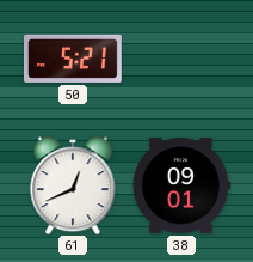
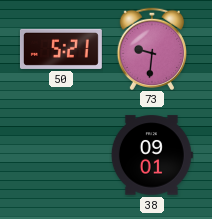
73: none -> 9:31 (151, 48)
61: 12:41 -> none (73, 185)
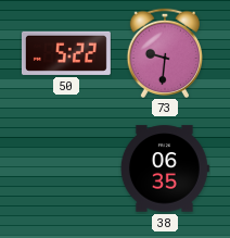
50: 5:21 -> 5:22 (66, 53)
38: 09:01 -> 06:35 (165, 168)
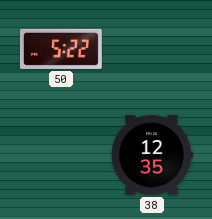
73: 9:31 -> none (164, 52)
38: 06:35 -> 12:35 (152, 155)
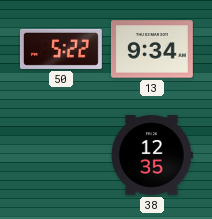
13: none -> 9:34 (152, 49)
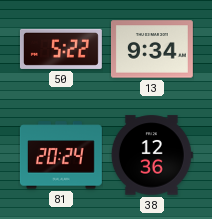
81: none -> 20:24 (61, 155)
38: 12:35 -> 12:36 (152, 155)
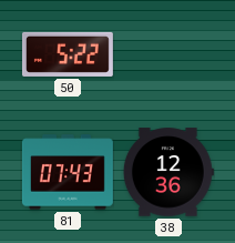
13: 9:34 -> none (152, 49)
81: 20:24 -> 07:43 (68, 172)
